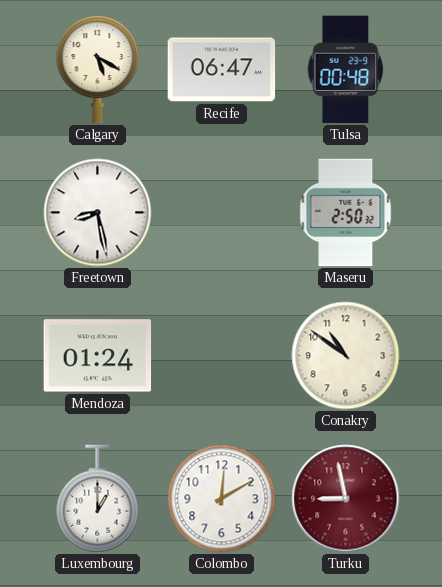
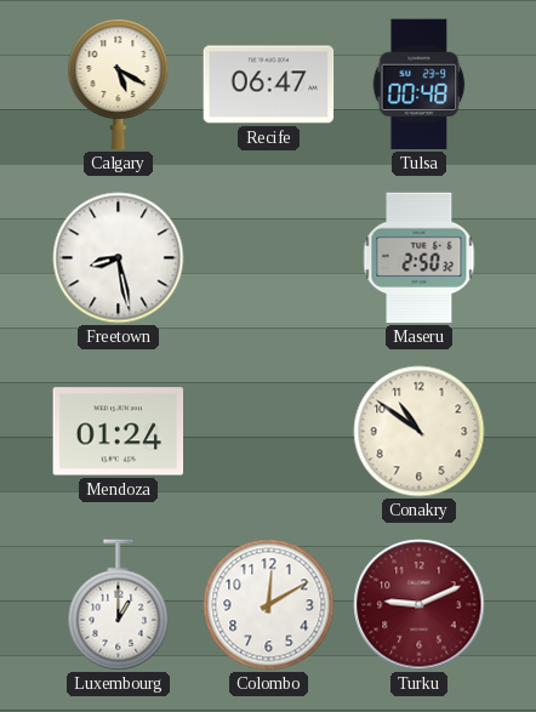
Turku: 8:58 -> 9:11 (420, 605)
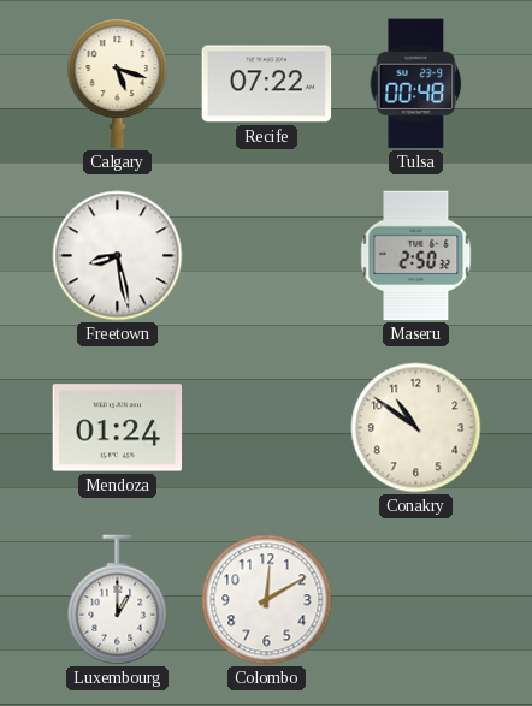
Calgary: 5:20 -> 5:18 (118, 84)
Recife: 06:47 -> 07:22 (267, 84)
Turku: 9:11 -> none (420, 605)
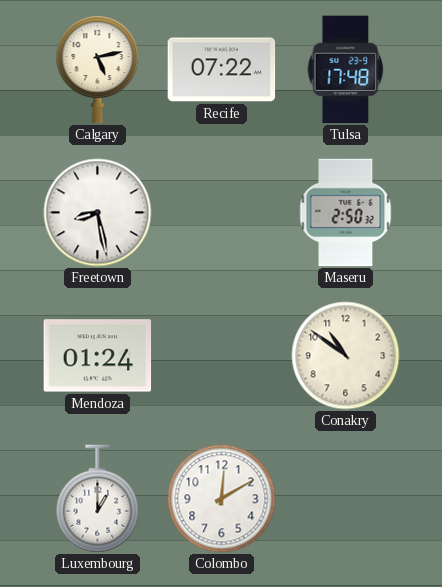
Calgary: 5:18 -> 5:13 (98, 70)
Tulsa: 00:48 -> 17:48 (346, 70)
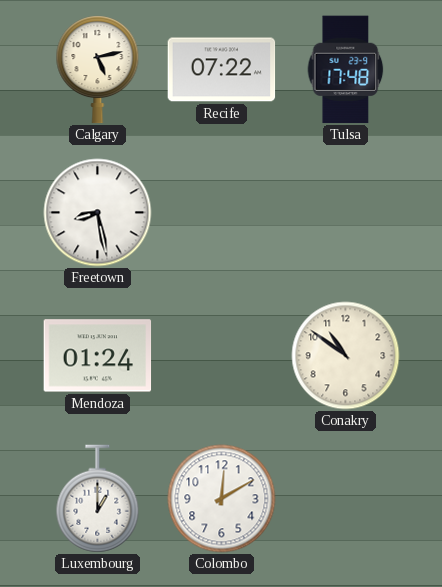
Maseru: 2:50 -> none (346, 213)
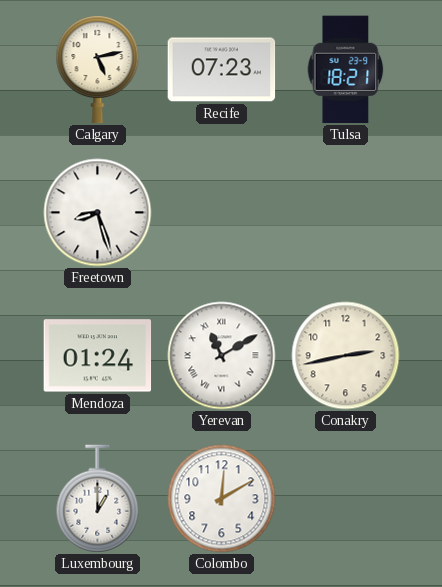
Recife: 07:22 -> 07:23 (222, 70)
Tulsa: 17:48 -> 18:21 (346, 70)
Freetown: 8:28 -> 8:27 (98, 213)
Yerevan: none -> 11:10 (222, 356)
Conakry: 10:51 -> 2:43 (346, 356)
